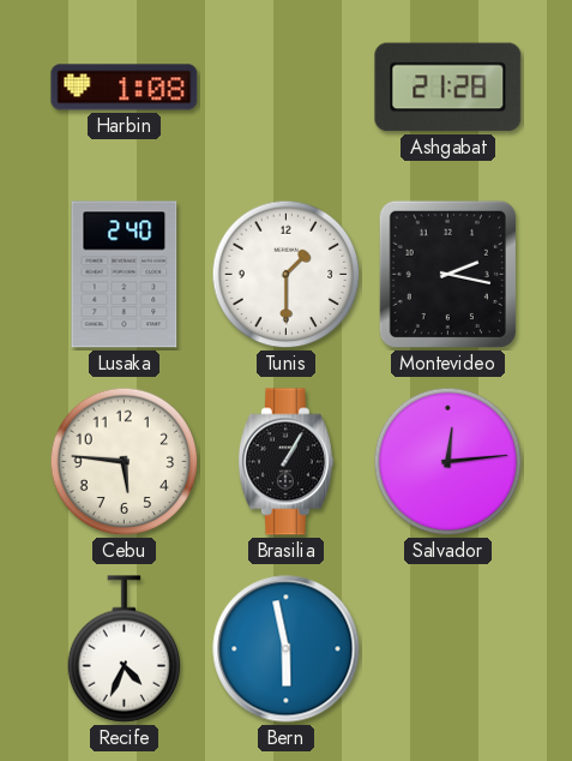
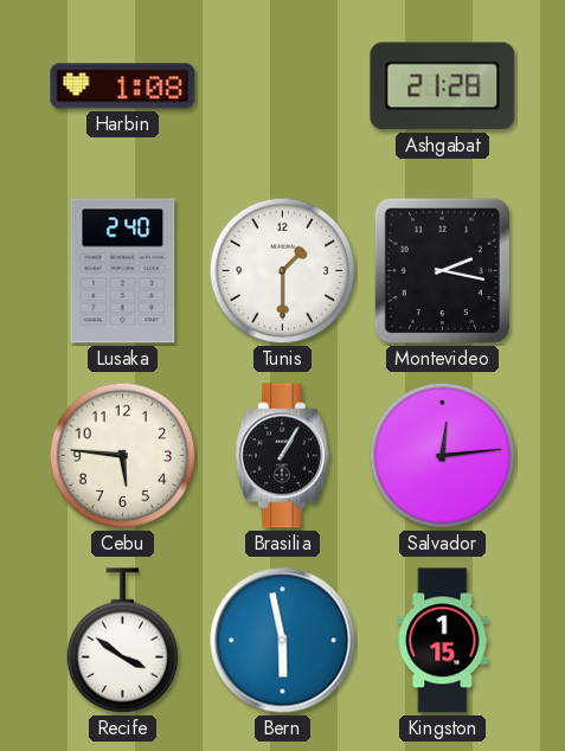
Recife: 4:34 -> 3:51 (123, 641)
Kingston: none -> 1:15 (443, 641)
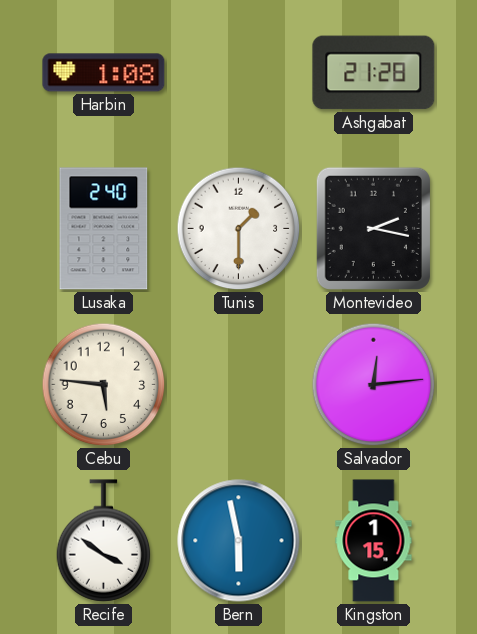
Brasilia: 1:05 -> none (282, 456)
